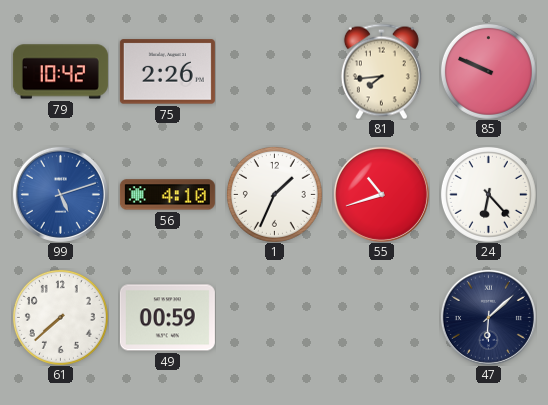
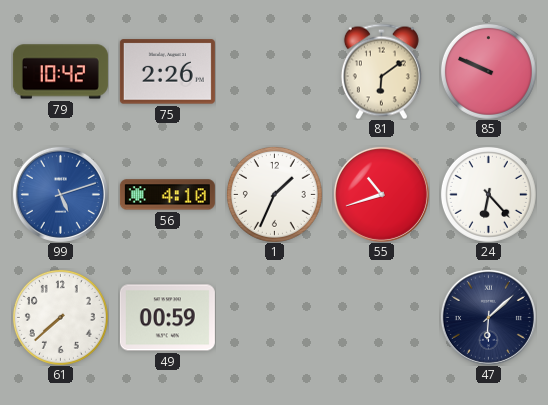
81: 7:44 -> 6:09 (381, 71)
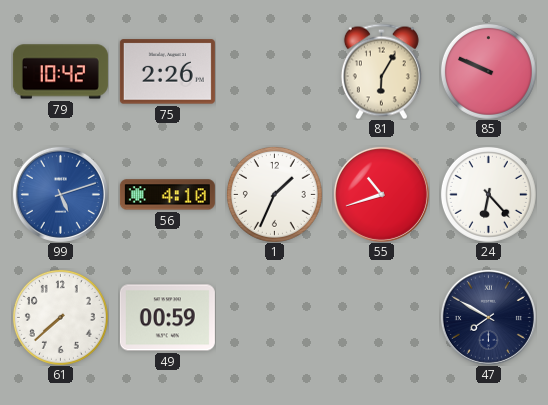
81: 6:09 -> 6:05 (381, 71)
47: 6:08 -> 7:50 (488, 317)
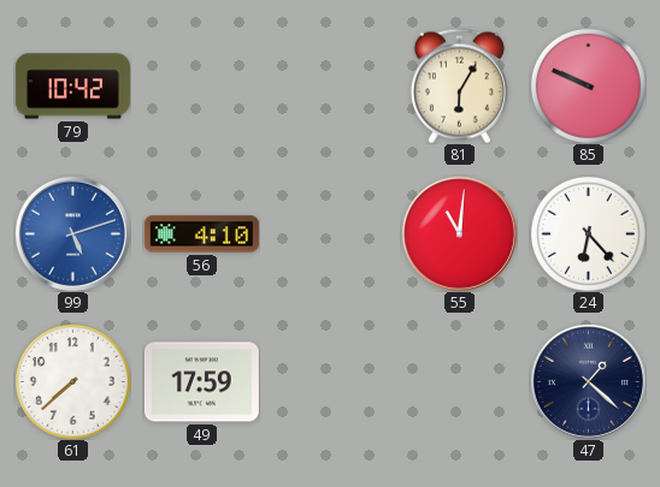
75: 2:26 -> none (167, 72)
1: 1:34 -> none (274, 194)
55: 10:42 -> 11:01 (459, 233)
49: 00:59 -> 17:59 (201, 382)
47: 7:50 -> 1:22 (588, 381)
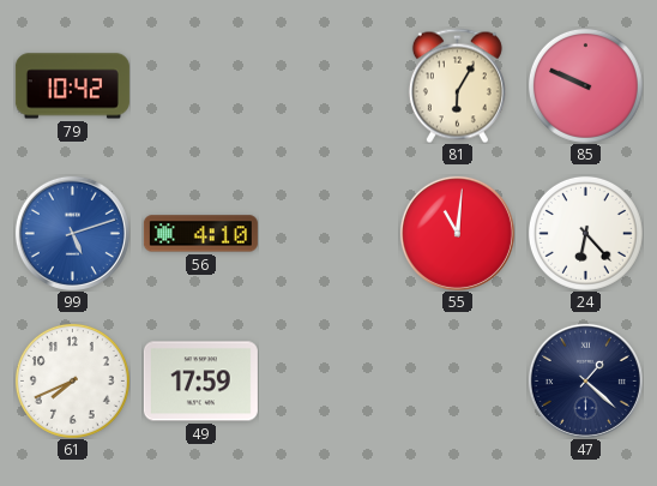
61: 7:38 -> 7:41 (72, 380)
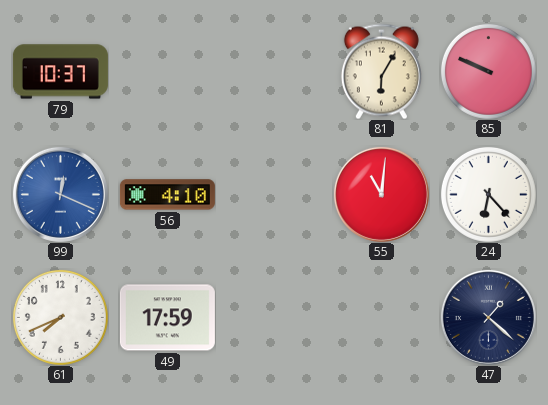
79: 10:42 -> 10:37 (60, 72)
99: 5:12 -> 12:19 (60, 194)
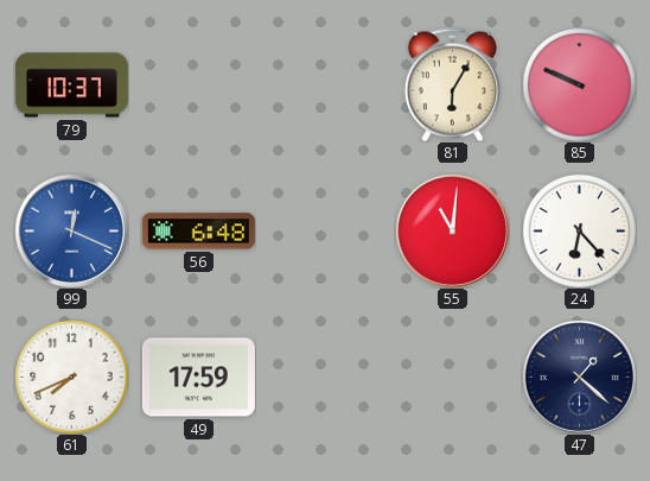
56: 4:10 -> 6:48 (198, 232)
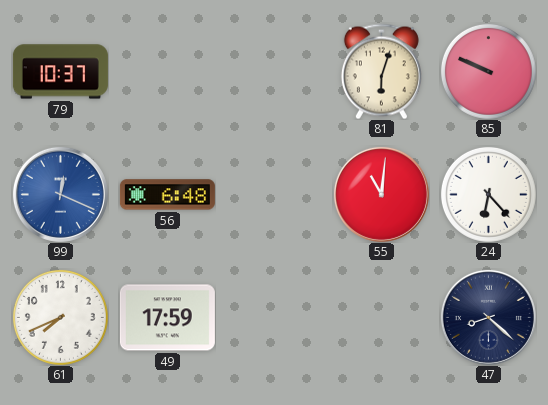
81: 6:05 -> 6:03 (381, 71)
47: 1:22 -> 8:22 (488, 317)
